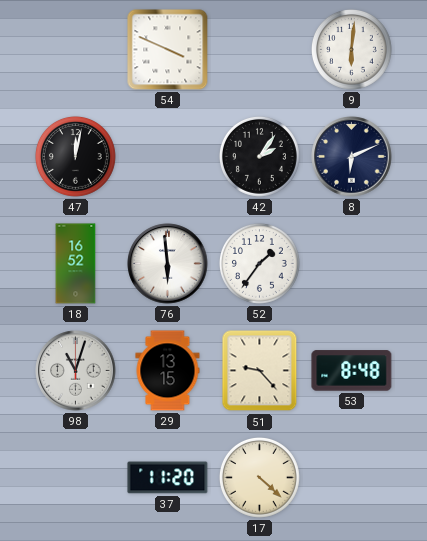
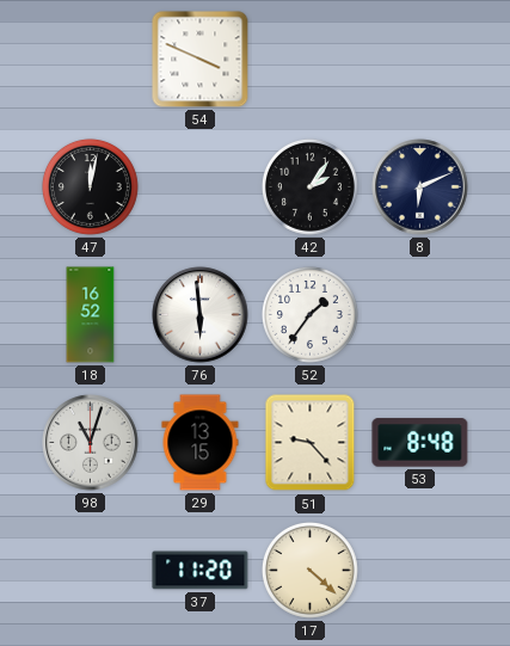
9: 6:01 -> none (351, 49)
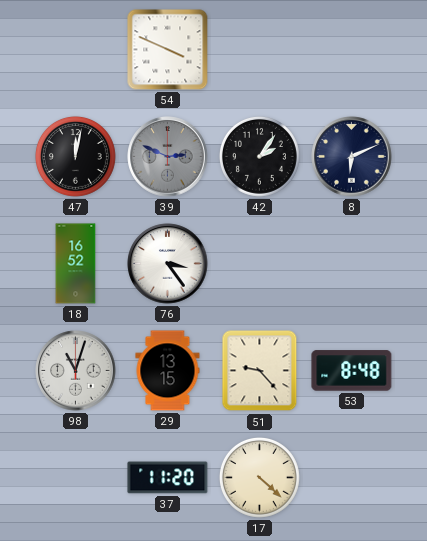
39: none -> 2:49 (168, 157)
76: 5:59 -> 3:24 (168, 264)
52: 1:36 -> none (309, 314)
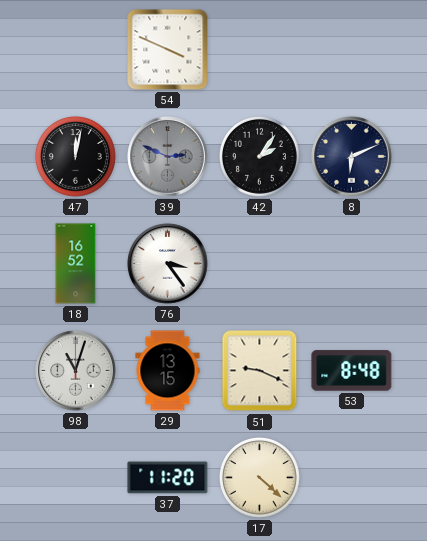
51: 9:23 -> 9:19 (260, 371)
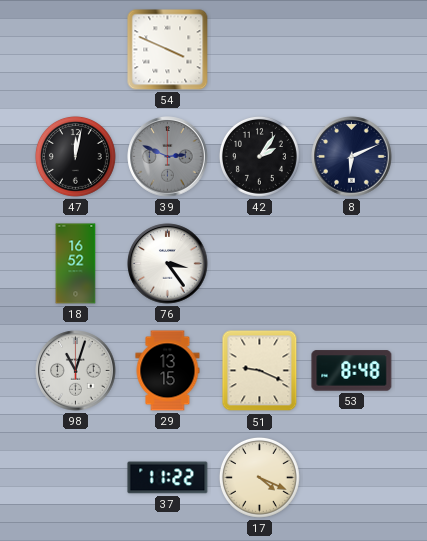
37: 11:20 -> 11:22 (168, 478)
17: 4:22 -> 4:19 (259, 477)
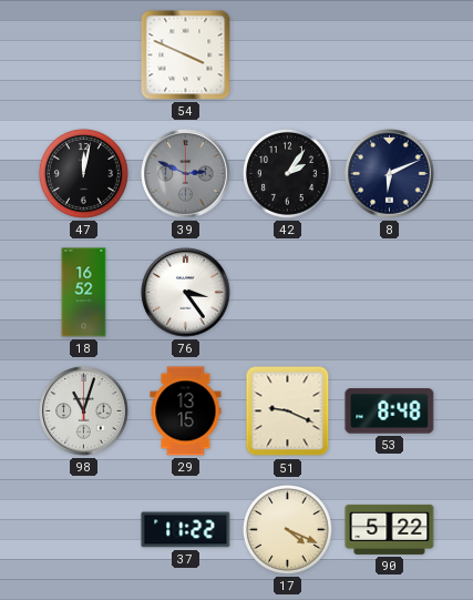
90: none -> 5:22 (390, 529)
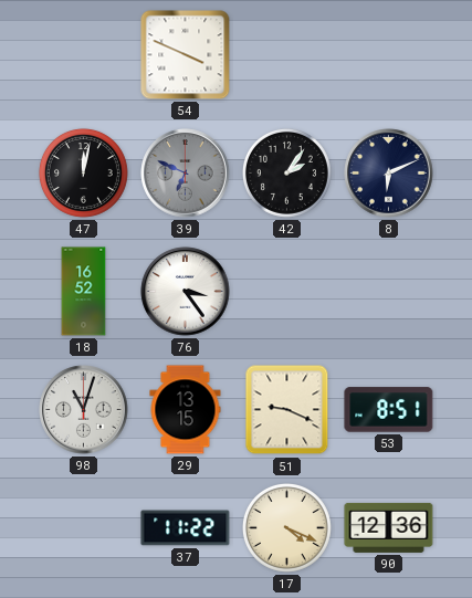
39: 2:49 -> 6:49 (186, 174)
53: 8:48 -> 8:51 (389, 410)
90: 5:22 -> 12:36 (389, 527)
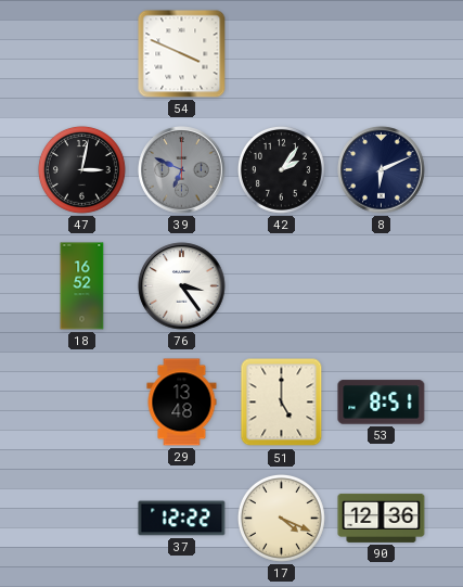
47: 12:02 -> 3:02 (81, 169)
98: 11:03 -> none (84, 410)
29: 13:15 -> 13:48 (182, 403)
51: 9:19 -> 5:00 (282, 403)
37: 11:22 -> 12:22 (182, 519)
